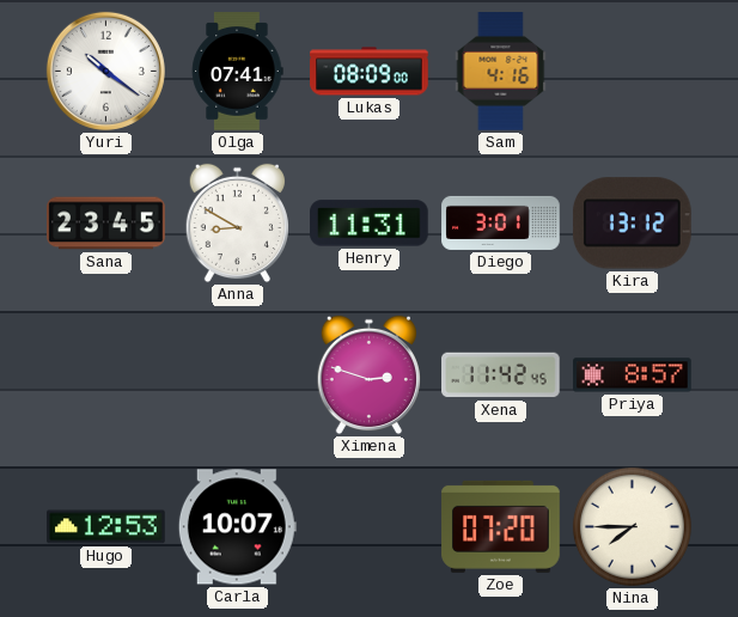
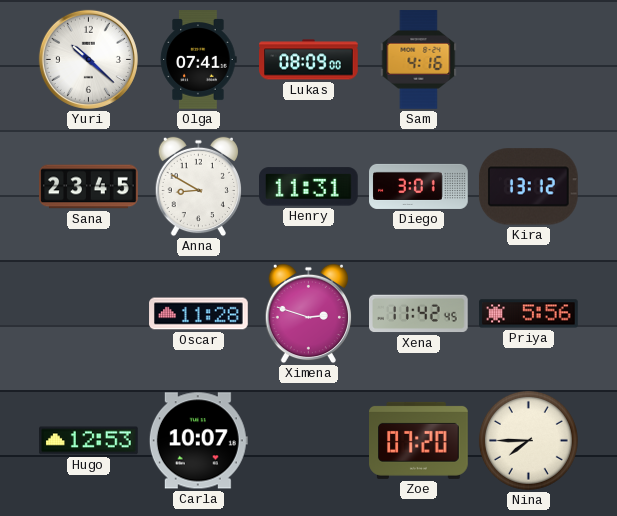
Yuri: 10:21 -> 10:22 (88, 59)
Oscar: none -> 11:28 (199, 314)
Priya: 8:57 -> 5:56 (529, 314)
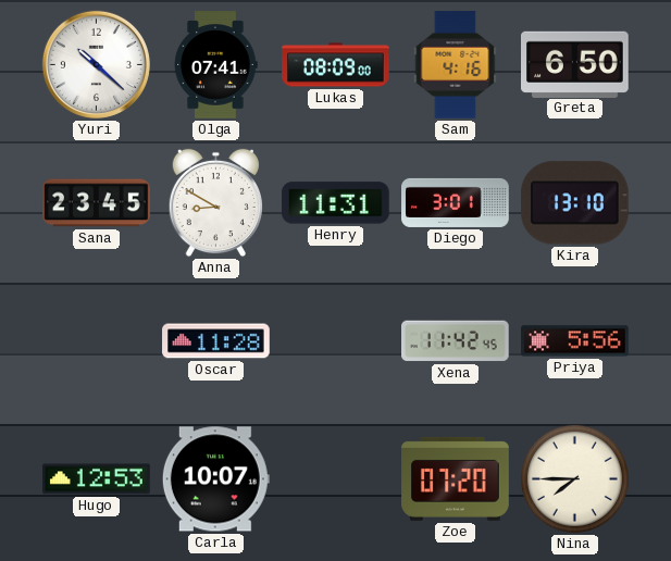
Greta: none -> 6:50 (575, 64)
Kira: 13:12 -> 13:10 (574, 203)
Ximena: 2:48 -> none (308, 314)
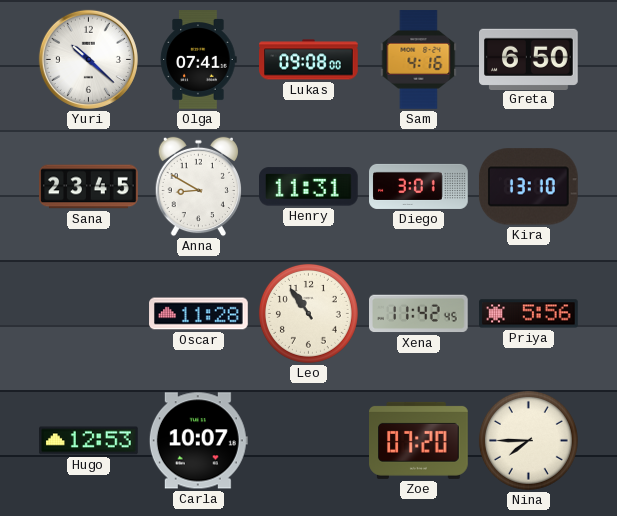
Lukas: 08:09 -> 09:08 (309, 60)
Leo: none -> 10:54 (308, 313)
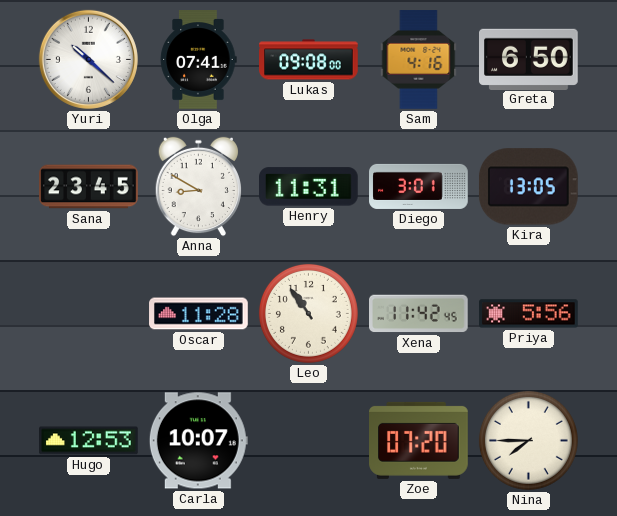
Kira: 13:10 -> 13:05 (528, 187)
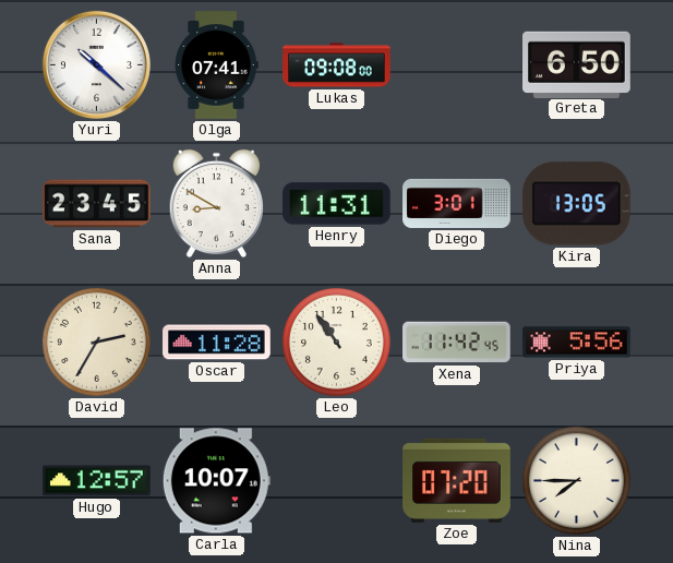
Sam: 4:16 -> none (419, 60)
David: none -> 2:35 (96, 342)
Hugo: 12:53 -> 12:57 (97, 481)
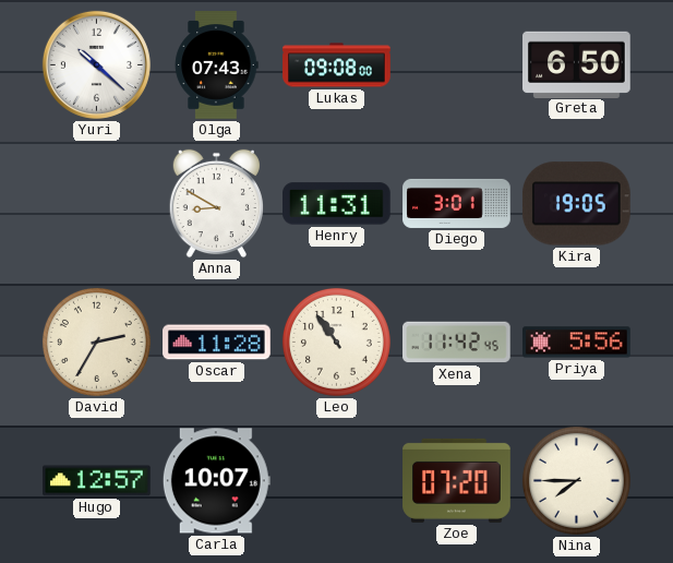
Olga: 07:41 -> 07:43 (216, 65)
Sana: 23:45 -> none (97, 204)
Kira: 13:05 -> 19:05 (576, 204)
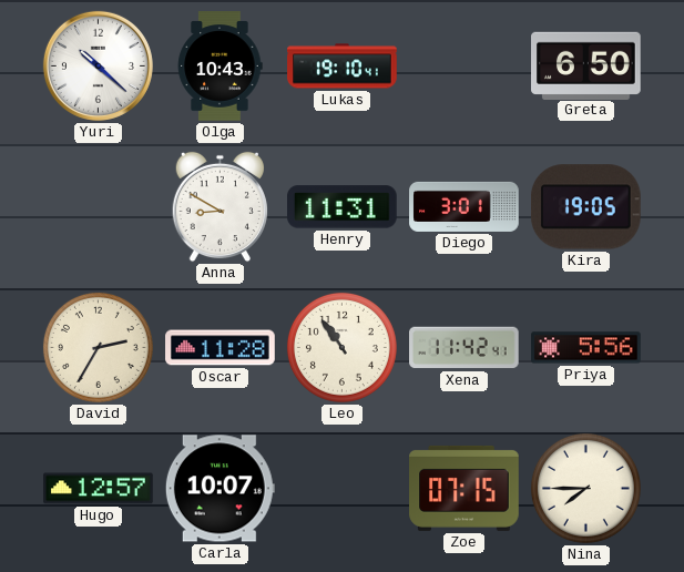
Olga: 07:43 -> 10:43 (220, 67)
Lukas: 09:08 -> 19:10 (343, 67)
Xena: 11:42:45 -> 11:42:41 (464, 348)
Zoe: 07:20 -> 07:15 (464, 488)
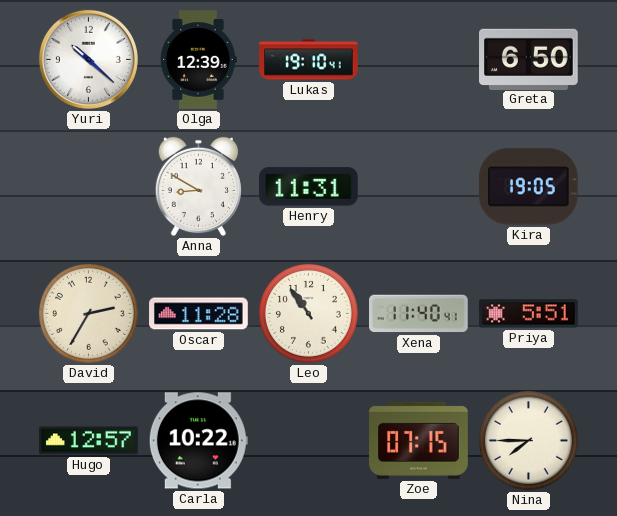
Olga: 10:43 -> 12:39 (198, 60)
Diego: 3:01 -> none (464, 206)
Xena: 11:42 -> 11:40 (419, 314)
Priya: 5:56 -> 5:51 (529, 314)
Carla: 10:07 -> 10:22 (198, 441)
